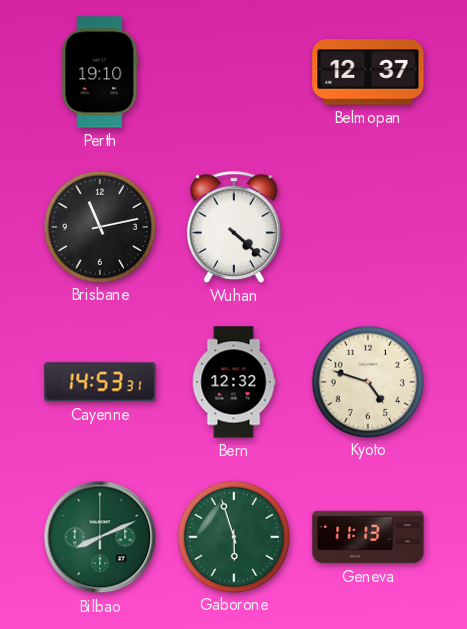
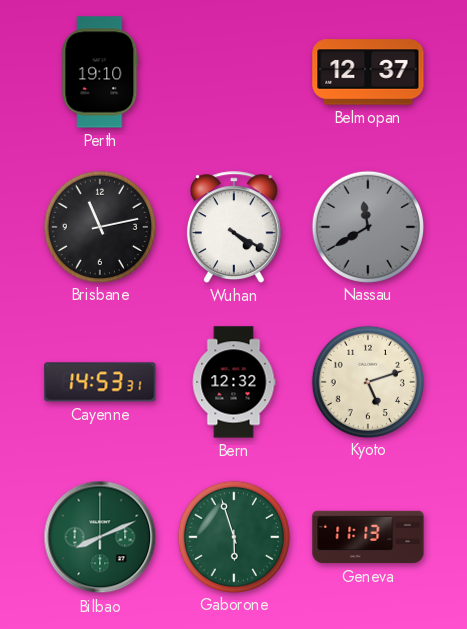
Wuhan: 4:22 -> 4:20 (234, 227)
Nassau: none -> 11:40 (367, 226)
Kyoto: 4:48 -> 5:12 (367, 381)
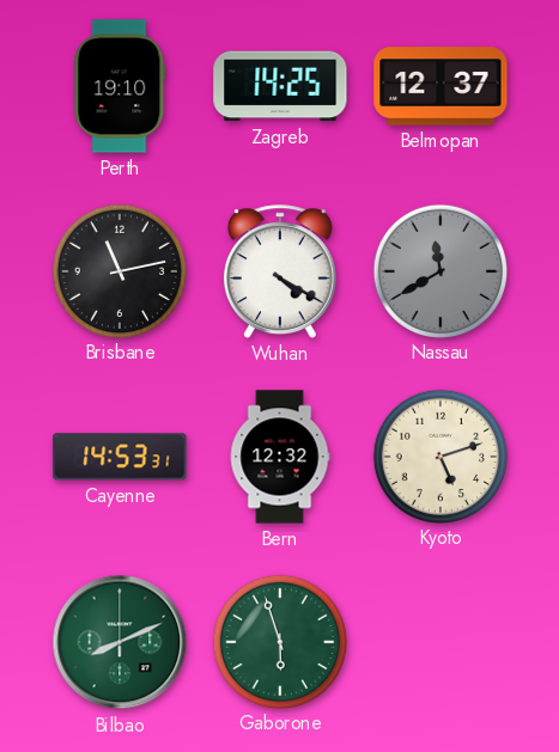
Zagreb: none -> 14:25 (280, 86)
Geneva: 11:13 -> none (368, 537)
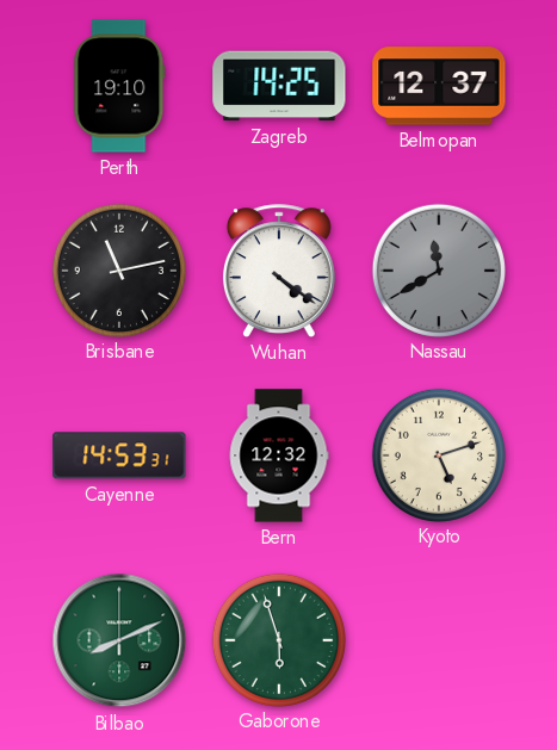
Wuhan: 4:20 -> 4:21 (279, 271)
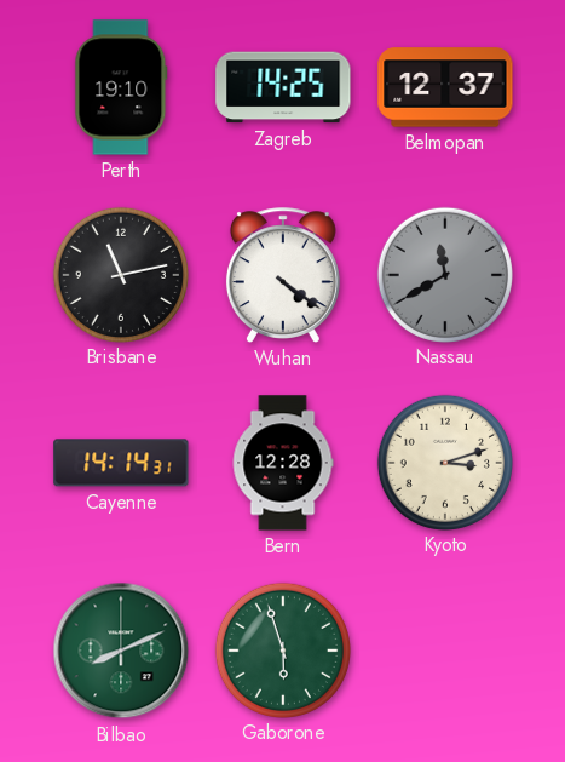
Cayenne: 14:53 -> 14:14 (121, 463)
Bern: 12:32 -> 12:28 (283, 463)
Kyoto: 5:12 -> 3:12 (444, 462)
